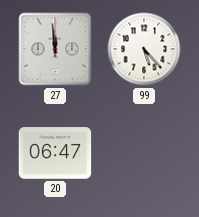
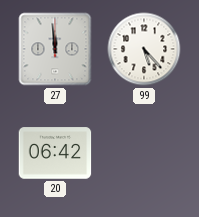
20: 06:47 -> 06:42 (55, 153)
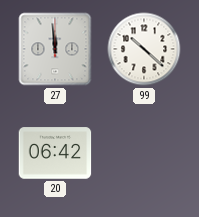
99: 5:23 -> 10:22 (144, 49)
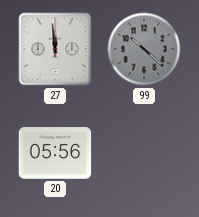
99 dial: white -> grey (144, 49)
20: 06:42 -> 05:56 (55, 153)
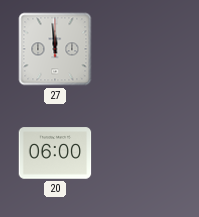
99: 10:22 -> none (144, 49)
20: 05:56 -> 06:00 (55, 153)
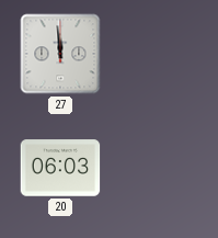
20: 06:00 -> 06:03 (60, 168)
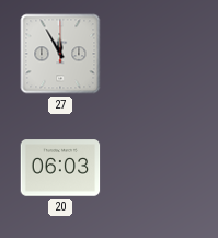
27: 11:59 -> 11:55 (60, 54)
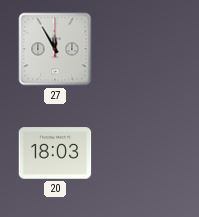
20: 06:03 -> 18:03 (55, 153)
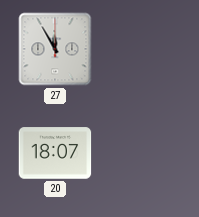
20: 18:03 -> 18:07 (55, 153)
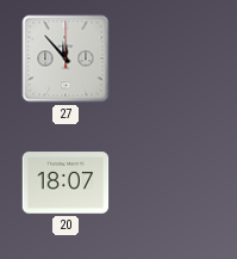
27: 11:55 -> 11:53 (66, 58)
